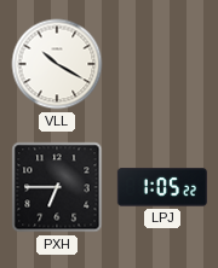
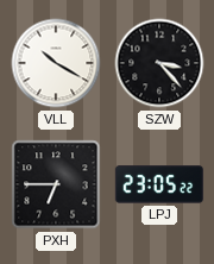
SZW: none -> 3:23 (159, 63)
LPJ: 1:05 -> 23:05 (159, 184)
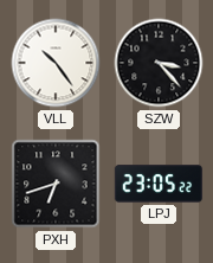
VLL: 10:20 -> 10:24 (56, 63)
PXH: 6:45 -> 6:42 (56, 184)
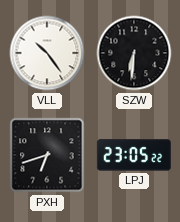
SZW: 3:23 -> 6:31 (134, 53)
